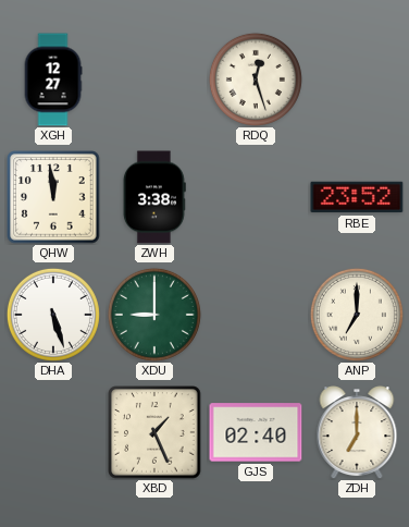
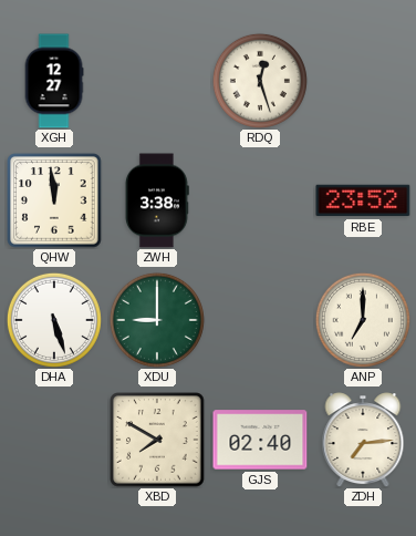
XBD: 1:26 -> 7:50 (157, 440)
ZDH: 7:00 -> 7:14 (363, 440)
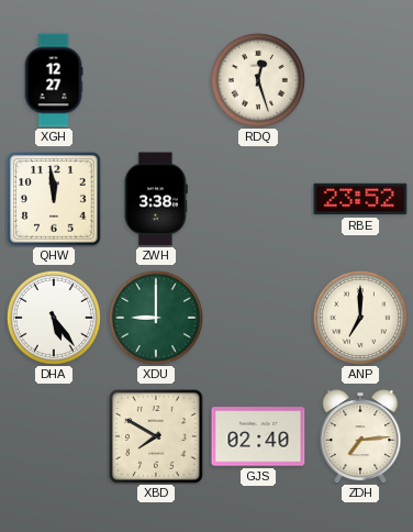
DHA: 5:27 -> 5:24 (54, 318)
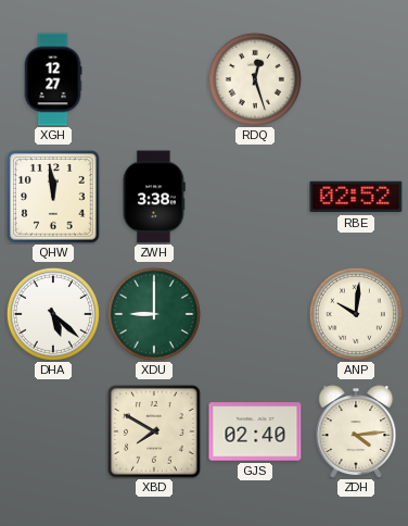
RBE: 23:52 -> 02:52 (356, 197)
DHA: 5:24 -> 5:22 (53, 314)
ANP: 7:00 -> 10:01 (356, 314)
ZDH: 7:14 -> 4:14 (356, 431)
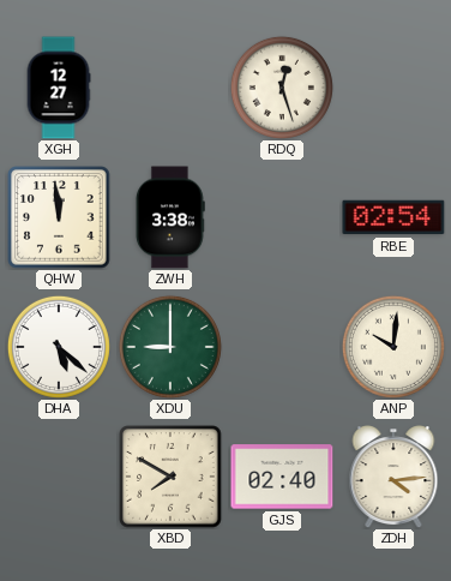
RBE: 02:52 -> 02:54 (393, 217)
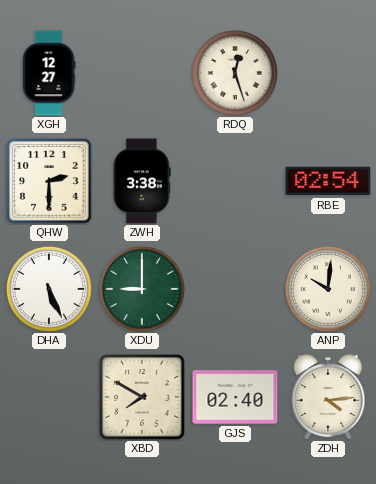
QHW: 11:59 -> 2:30 (49, 181)
DHA: 5:22 -> 5:26 (49, 289)
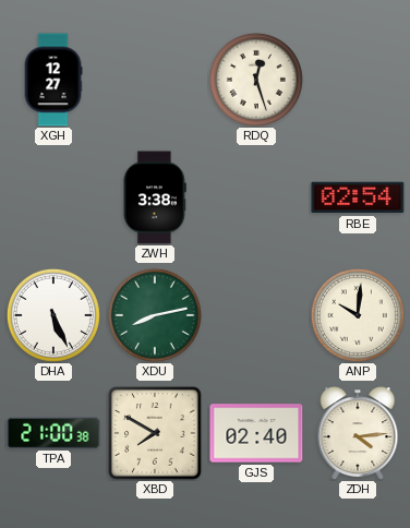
QHW: 2:30 -> none (49, 181)
XDU: 9:00 -> 8:13 (155, 315)
TPA: none -> 21:00 (53, 433)
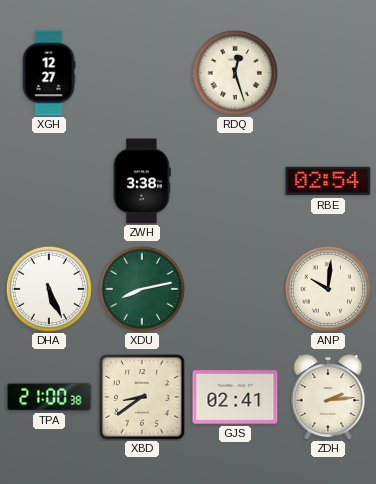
XBD: 7:50 -> 8:39 (142, 397)
GJS: 02:40 -> 02:41 (235, 397)
ZDH: 4:14 -> 2:14 (328, 397)
